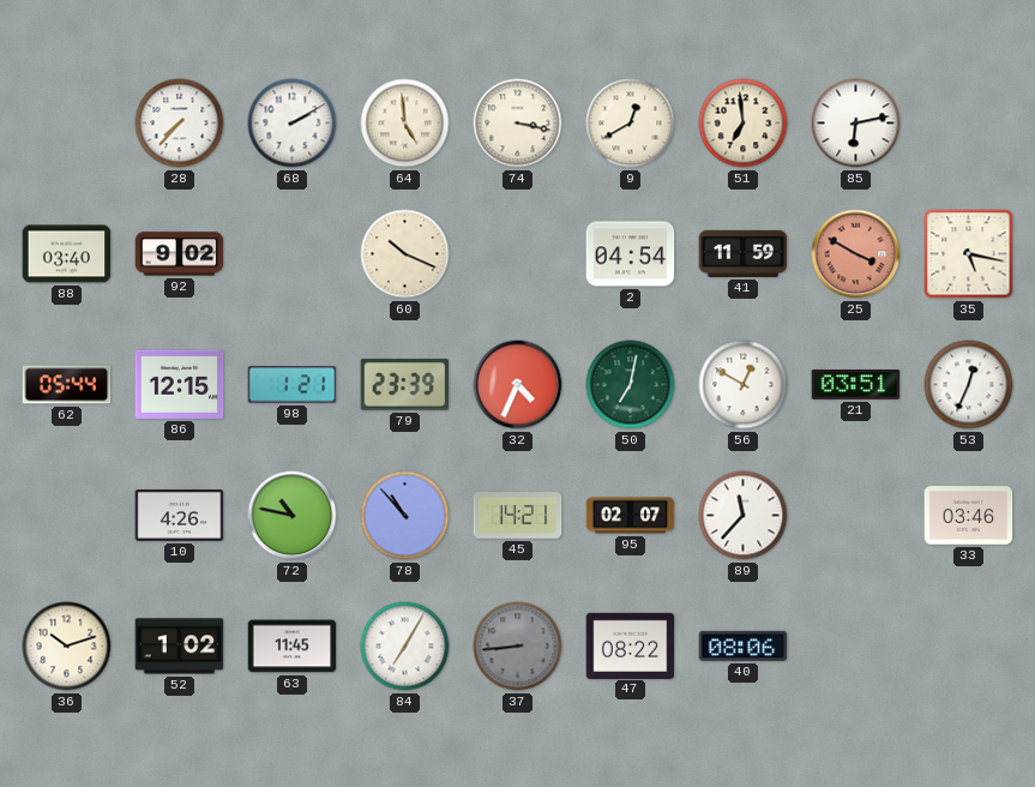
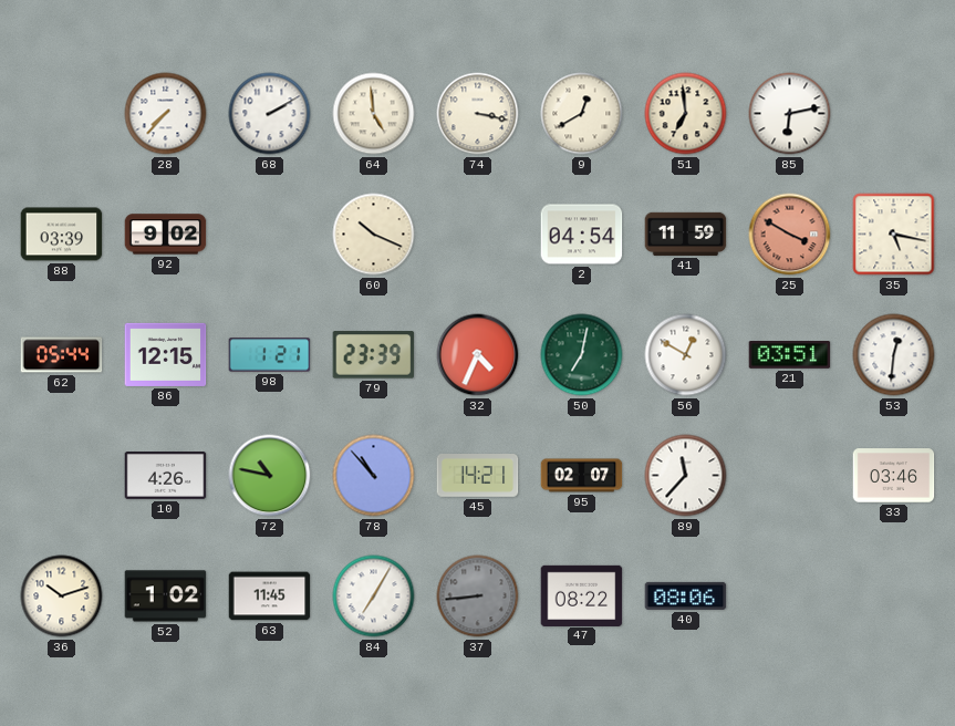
88: 03:40 -> 03:39 (62, 235)
53: 12:34 -> 12:31 (894, 355)
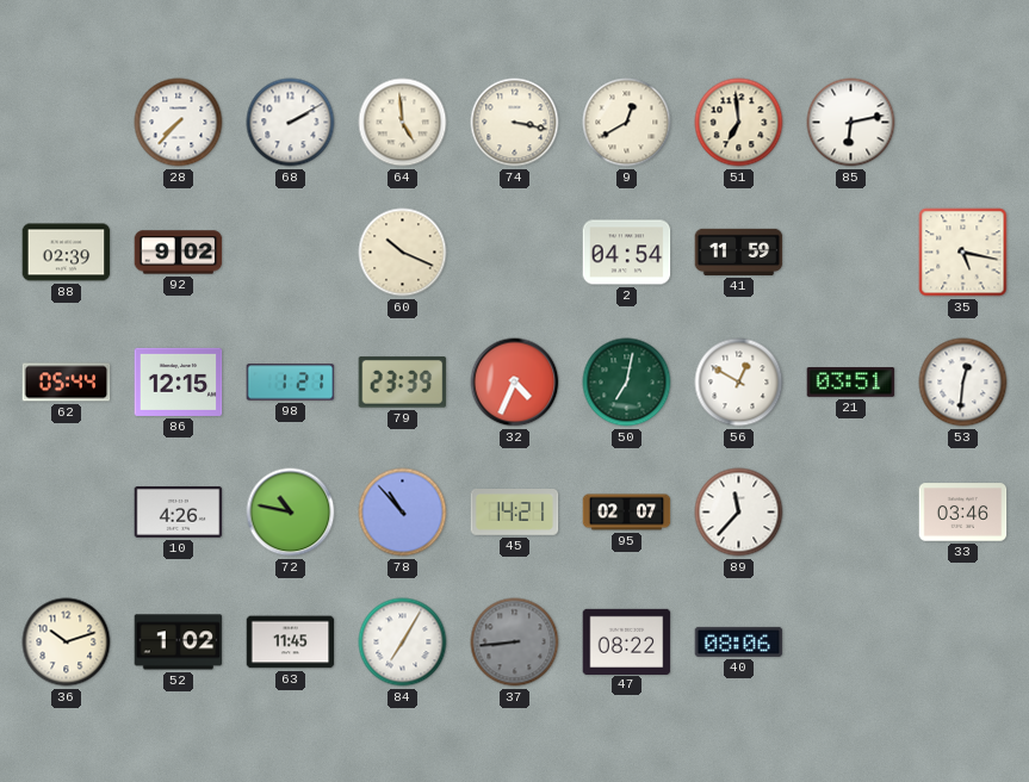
88: 03:39 -> 02:39 (67, 253)
25: 3:50 -> none (790, 235)
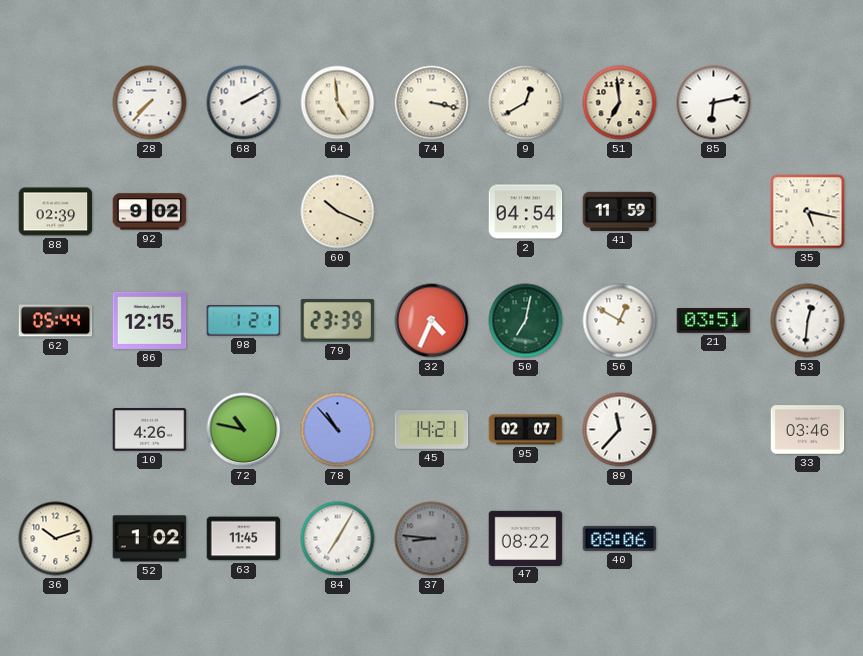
37: 8:44 -> 8:46 (432, 539)
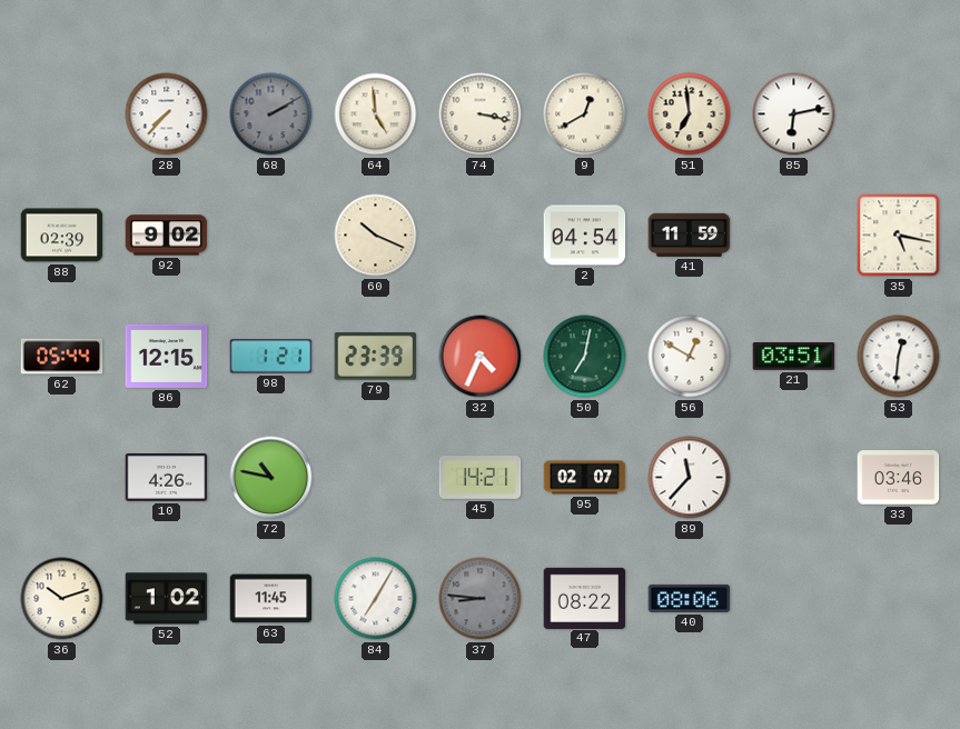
68 dial: white -> grey (271, 114)
78: 10:53 -> none (338, 430)
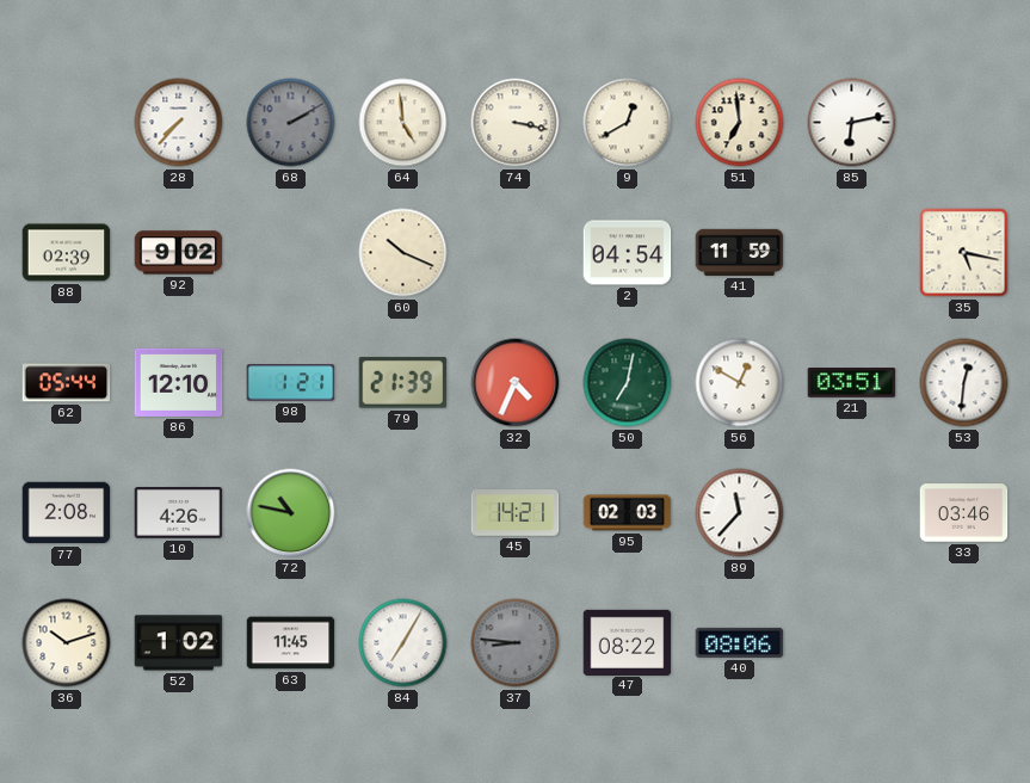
86: 12:15 -> 12:10 (179, 382)
79: 23:39 -> 21:39 (403, 383)
77: none -> 2:08 (67, 513)
95: 02:07 -> 02:03 (628, 513)
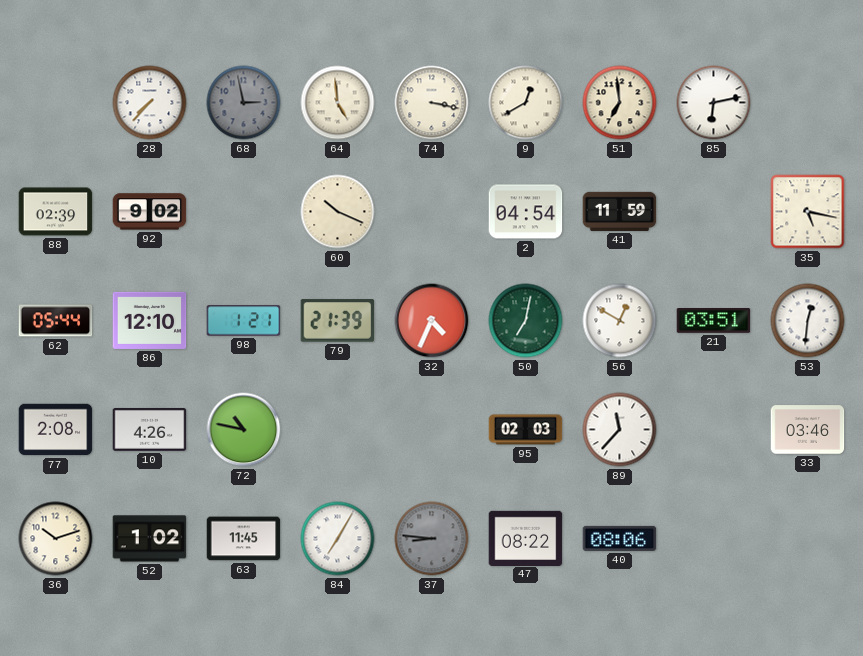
68: 2:10 -> 2:58 (244, 103)
45: 14:21 -> none (516, 513)
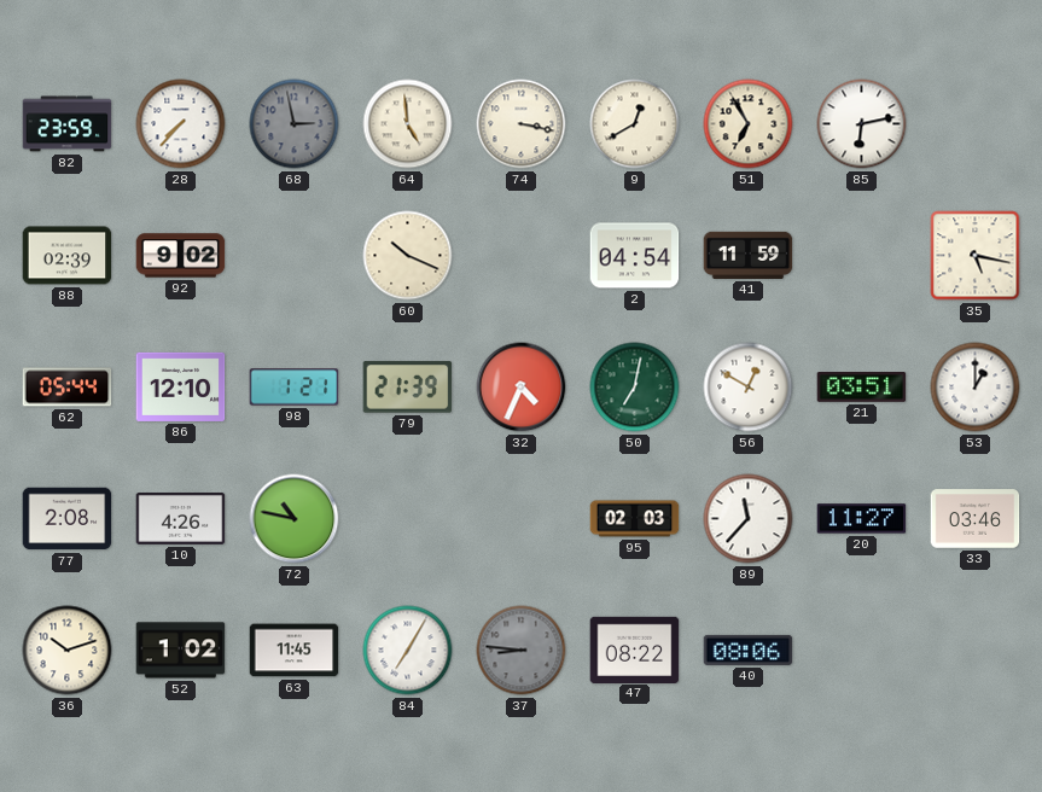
82: none -> 23:59 (68, 124)
51: 6:59 -> 6:55 (749, 124)
53: 12:31 -> 1:00 (976, 388)
20: none -> 11:27 (862, 519)
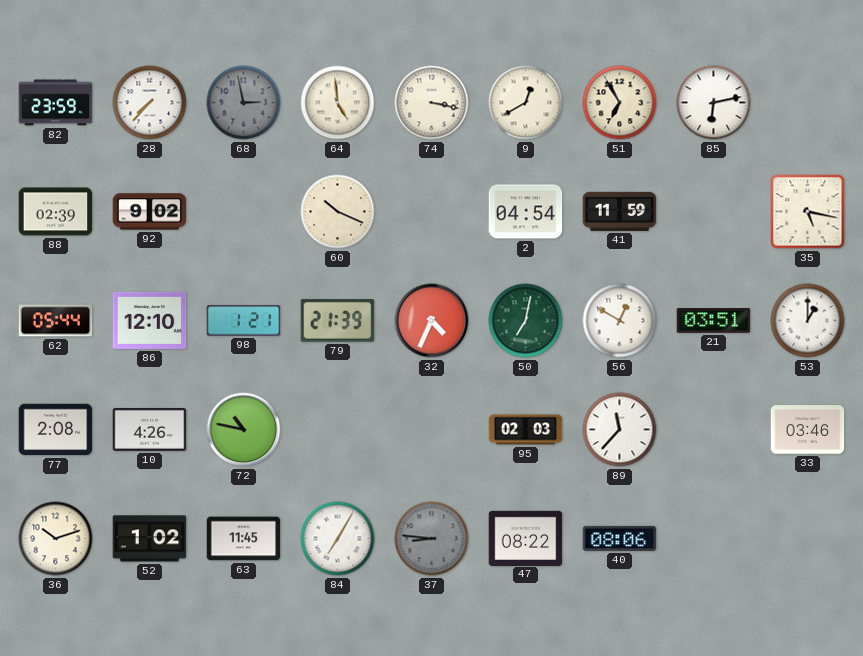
20: 11:27 -> none (862, 519)
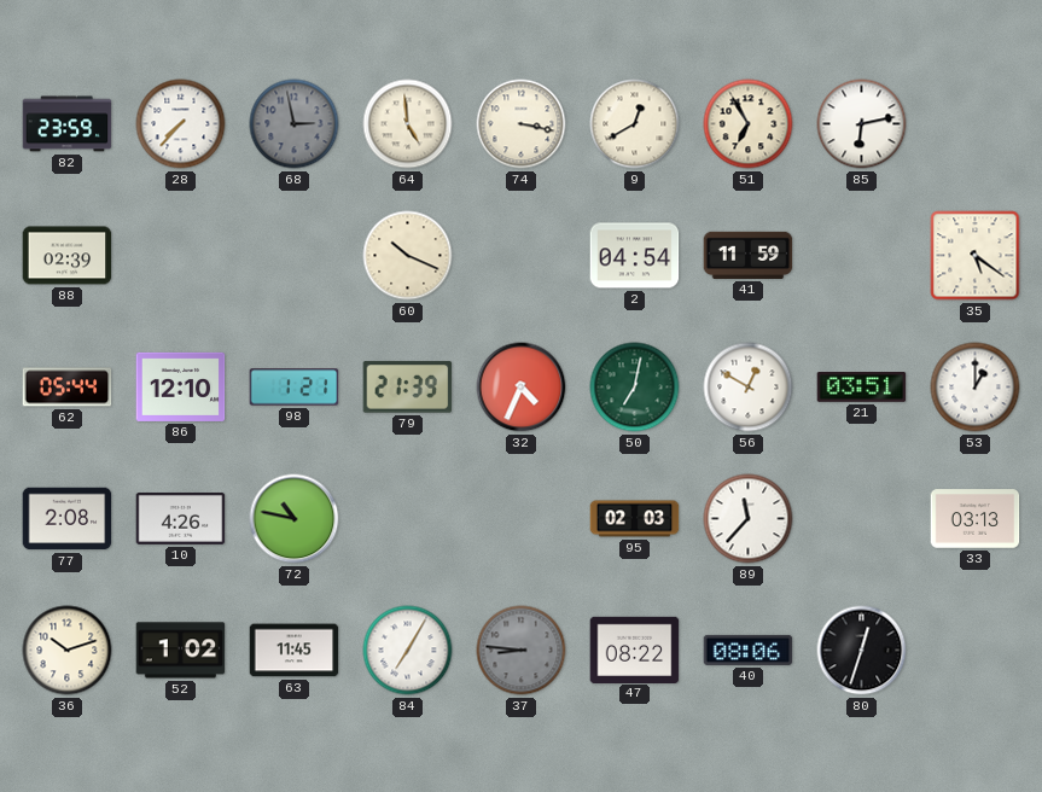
92: 9:02 -> none (150, 212)
35: 5:17 -> 5:21 (976, 256)
33: 03:46 -> 03:13 (976, 519)
80: none -> 12:33 (862, 651)
